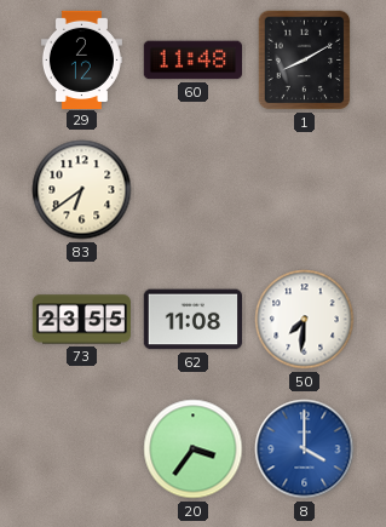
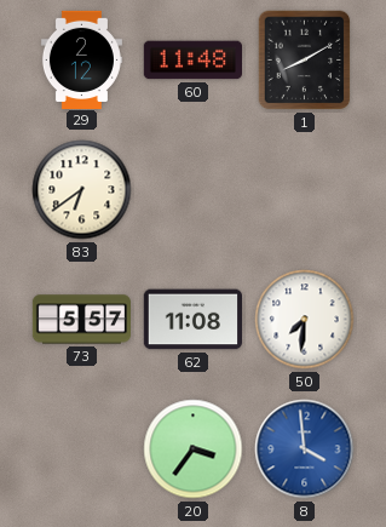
73: 23:55 -> 5:57 (81, 320)
8: 4:00 -> 3:59 (305, 449)
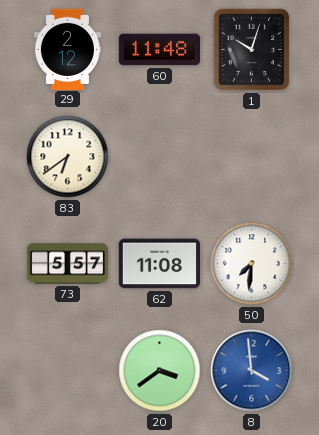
1: 8:10 -> 10:03 (252, 50)
20: 3:36 -> 3:39 (160, 371)
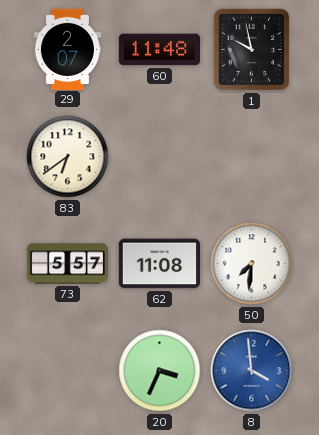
29: 2:12 -> 2:07 (67, 49)
1: 10:03 -> 9:58 (252, 50)
20: 3:39 -> 3:34 (160, 371)
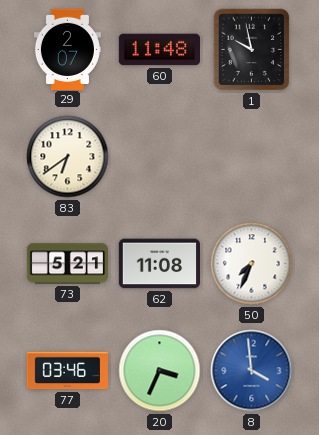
73: 5:57 -> 5:21 (67, 264)
50: 7:31 -> 7:34 (252, 264)
77: none -> 03:46 (67, 371)
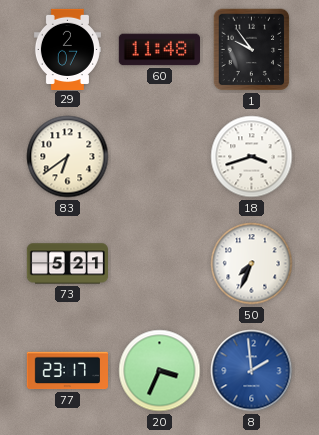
1: 9:58 -> 9:54 (252, 50)
18: none -> 3:42 (252, 157)
62: 11:08 -> none (159, 264)
77: 03:46 -> 23:17 (67, 371)
8: 3:59 -> 1:59 (252, 371)
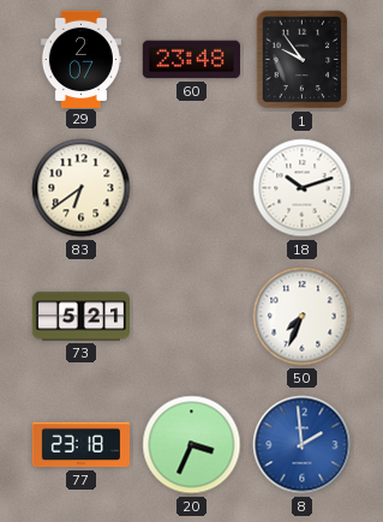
60: 11:48 -> 23:48 (191, 60)
18: 3:42 -> 10:12 (303, 188)
77: 23:17 -> 23:18 (80, 445)
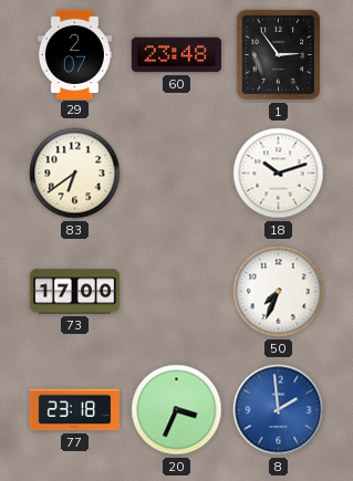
1: 9:54 -> 2:54 (279, 55)
73: 5:21 -> 17:00 (74, 292)
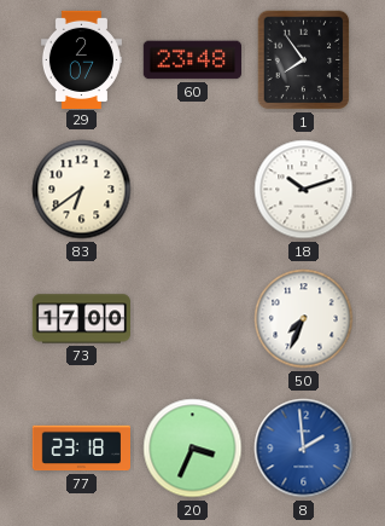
1: 2:54 -> 7:54 (304, 60)
